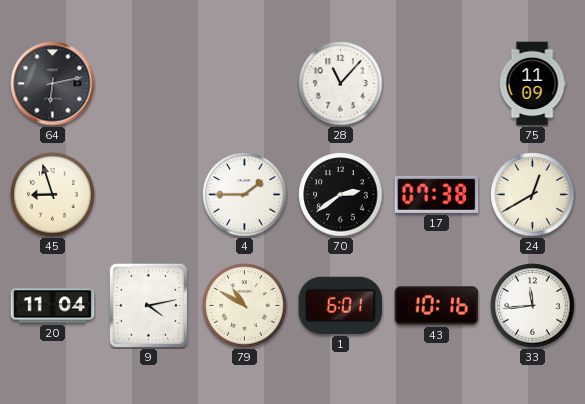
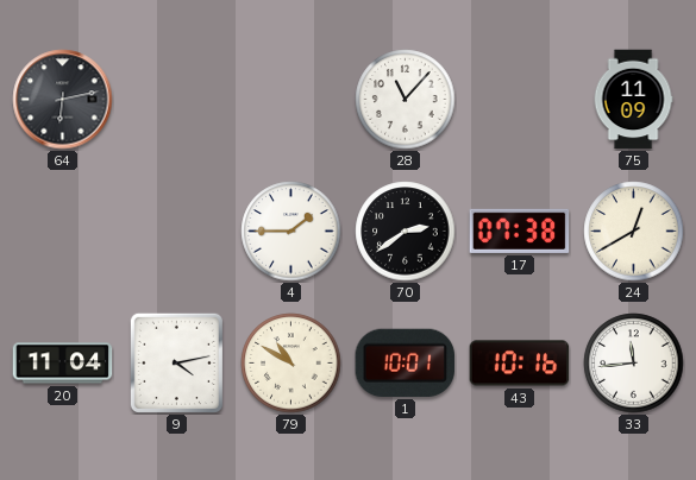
45: 8:57 -> none (53, 195)
1: 6:01 -> 10:01 (406, 362)
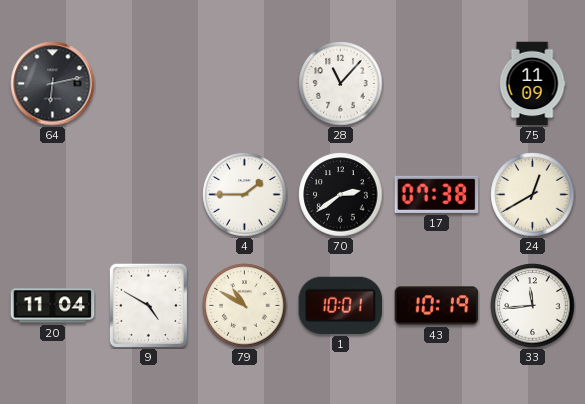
9: 4:13 -> 4:50 (148, 305)
43: 10:16 -> 10:19 (437, 306)
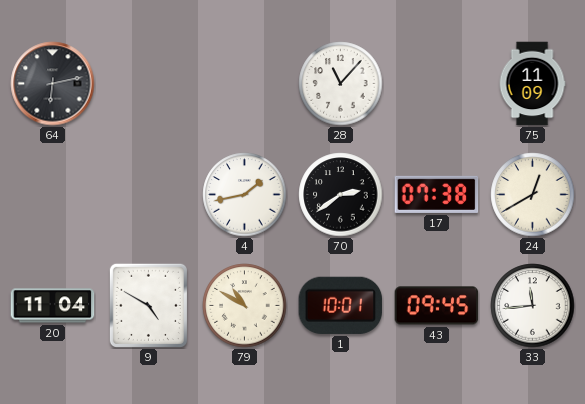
4: 1:45 -> 1:43 (245, 195)
43: 10:19 -> 09:45 (437, 306)
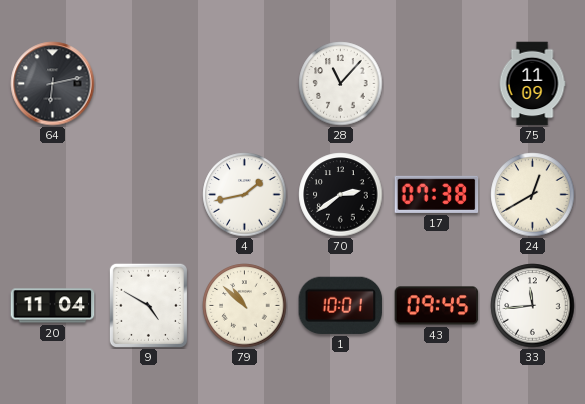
79: 10:50 -> 10:52 (245, 306)
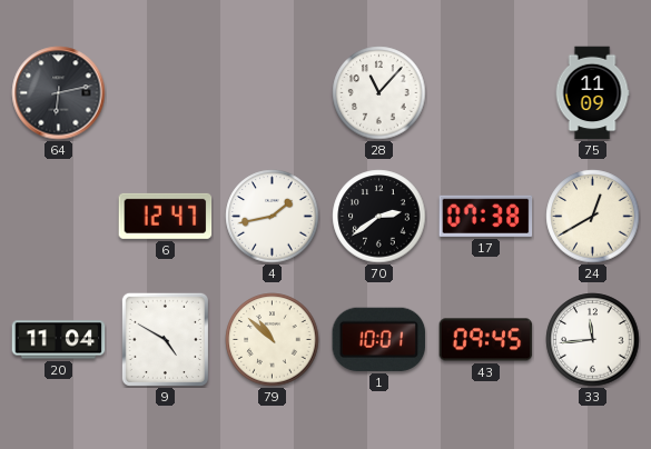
6: none -> 12:47 (166, 216)
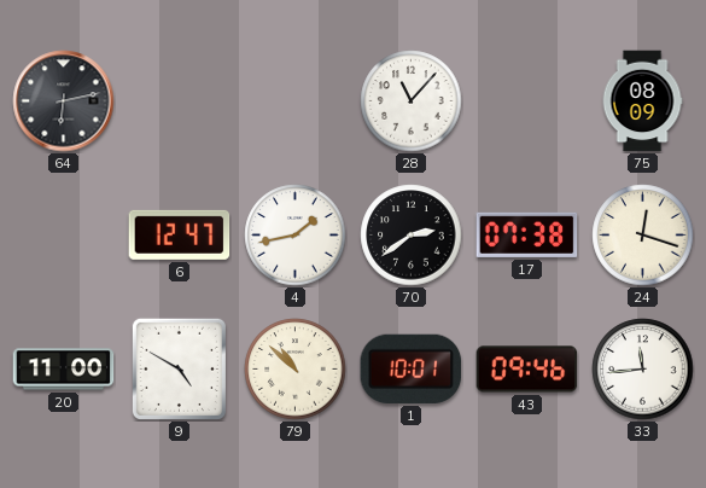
75: 11:09 -> 08:09 (642, 101)
24: 12:40 -> 12:18 (643, 236)
20: 11:04 -> 11:00 (64, 370)
43: 09:45 -> 09:46 (527, 370)
